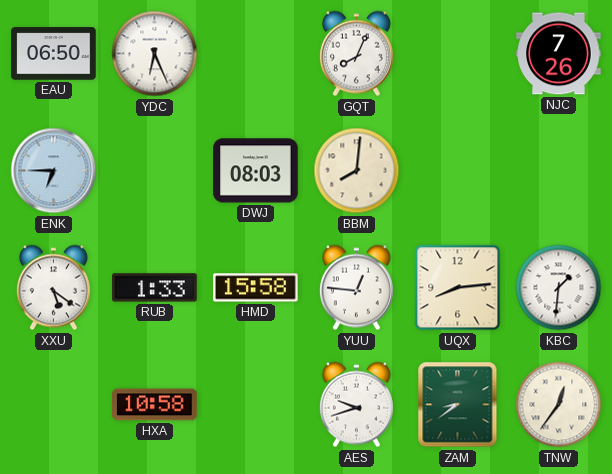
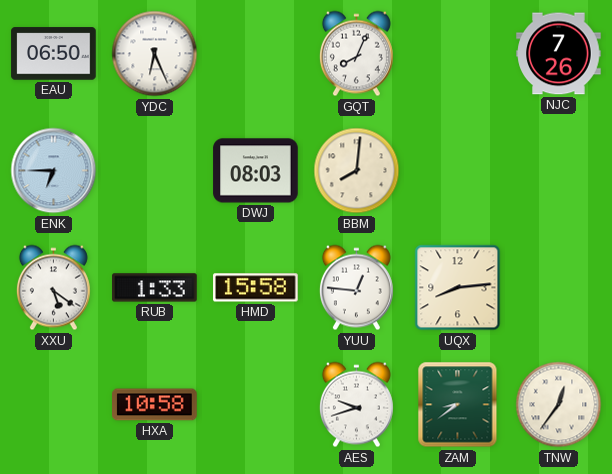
KBC: 1:31 -> none (559, 288)
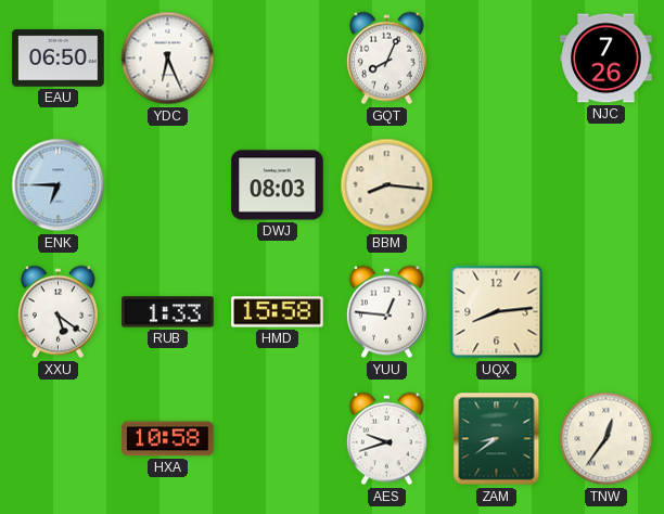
BBM: 8:01 -> 8:16 (387, 185)
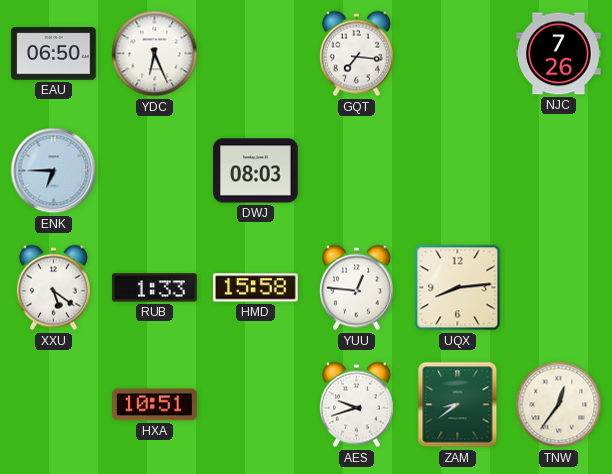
GQT: 8:04 -> 7:16 (356, 54)
BBM: 8:16 -> none (387, 185)
HXA: 10:58 -> 10:51 (155, 405)
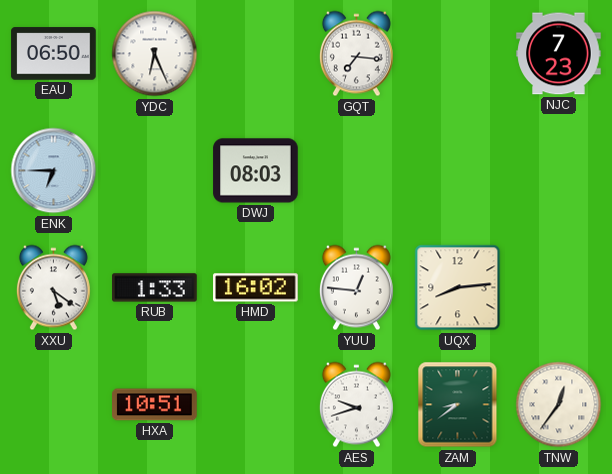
NJC: 7:26 -> 7:23 (559, 54)
HMD: 15:58 -> 16:02 (256, 288)
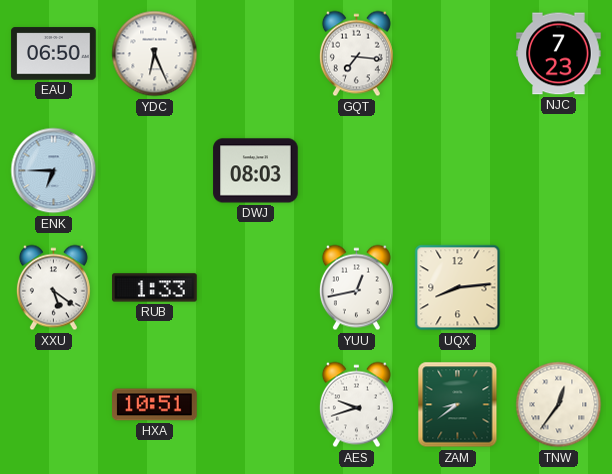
HMD: 16:02 -> none (256, 288)
YUU: 12:46 -> 12:43 (356, 288)
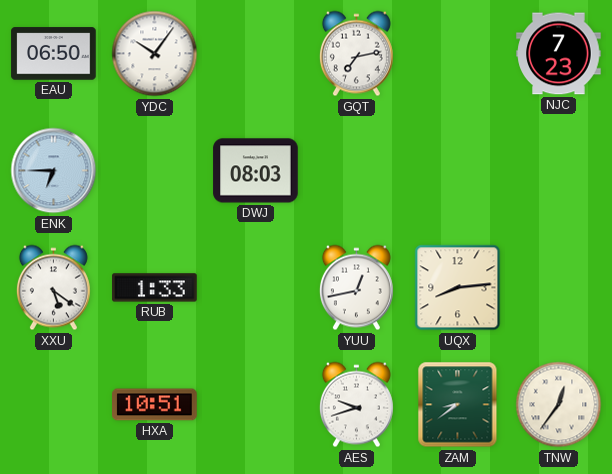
YDC: 6:26 -> 10:06 (155, 54)
GQT: 7:16 -> 7:13 (356, 54)
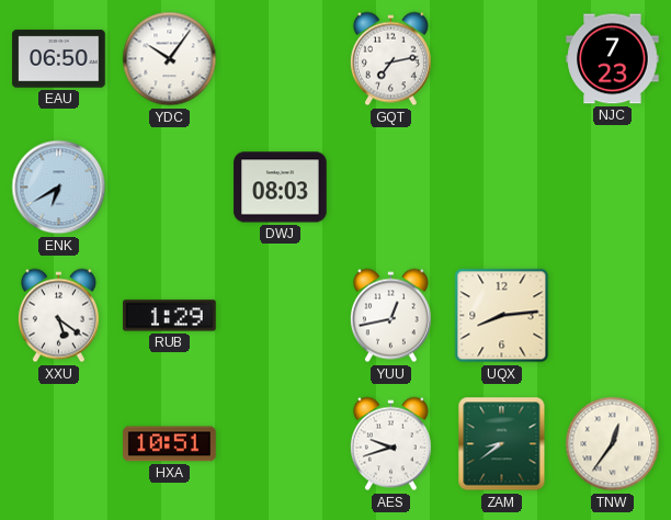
ENK: 6:45 -> 6:40 (59, 188)
RUB: 1:33 -> 1:29 (170, 316)
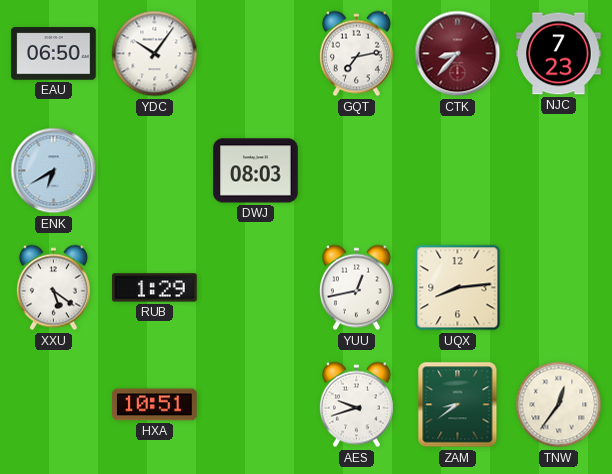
CTK: none -> 8:37 (458, 54)
